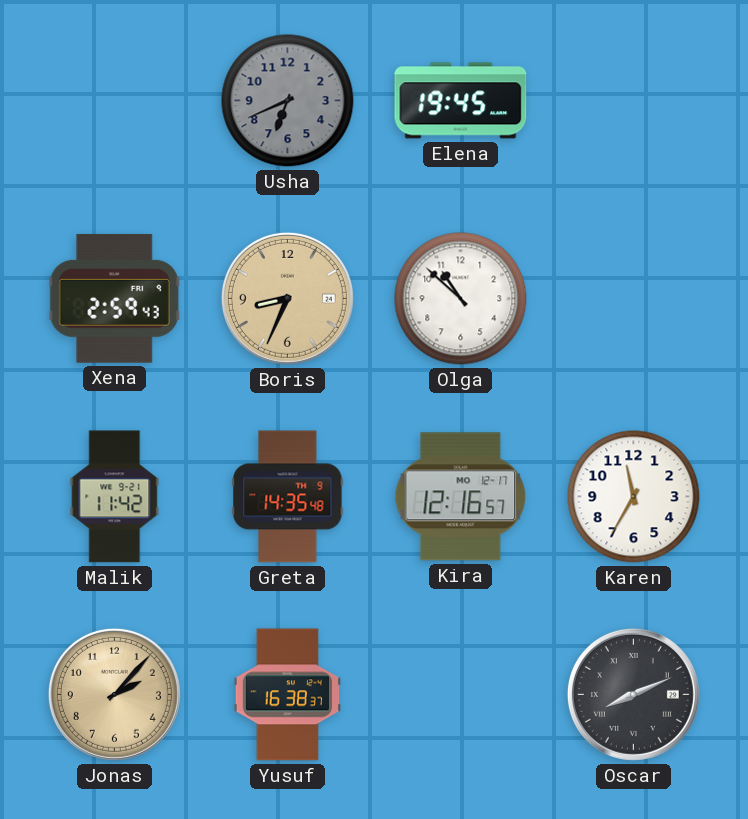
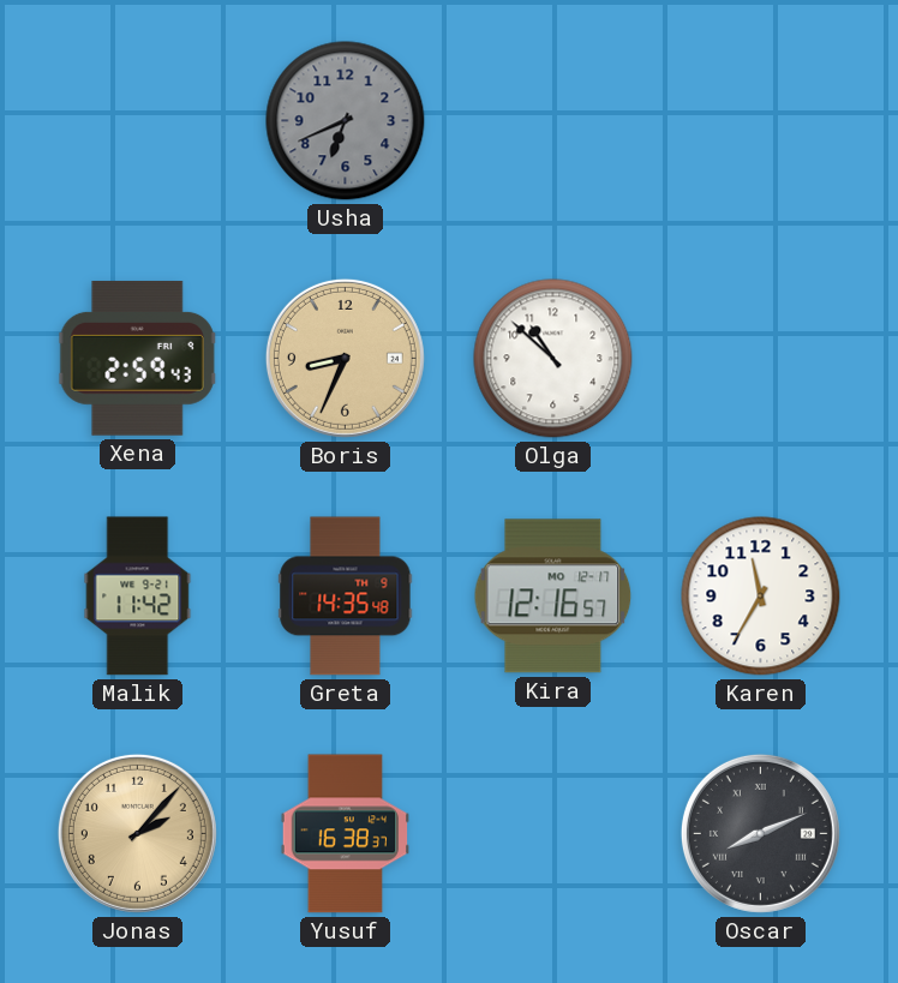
Elena: 19:45 -> none (461, 101)
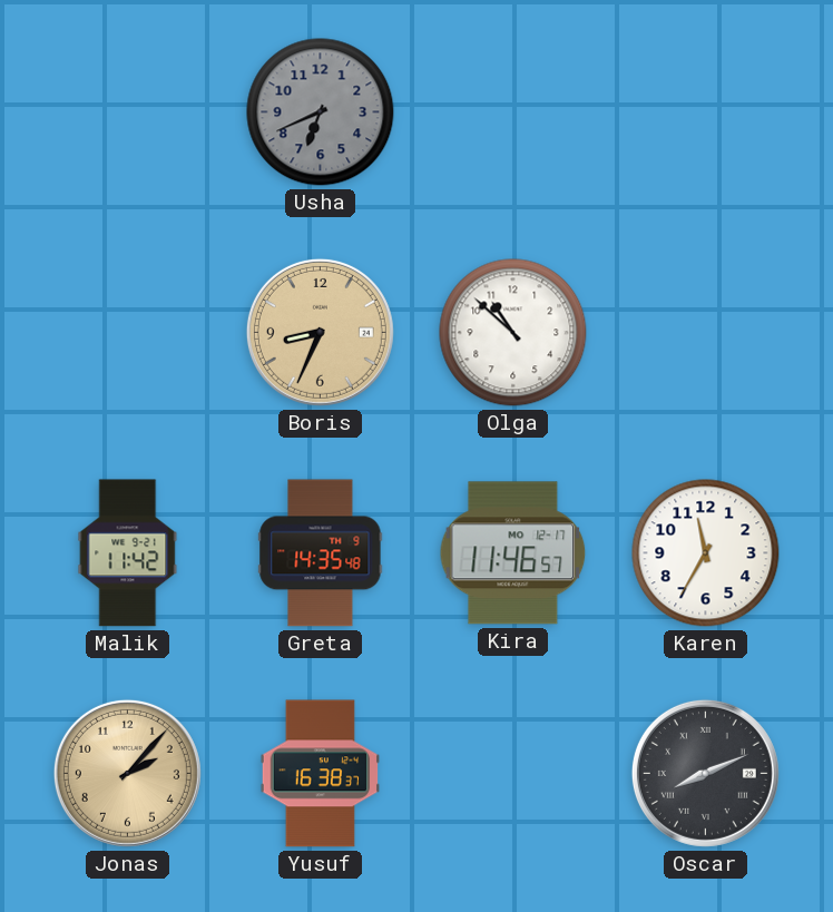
Xena: 2:59 -> none (138, 359)
Kira: 12:16 -> 11:46 (513, 553)
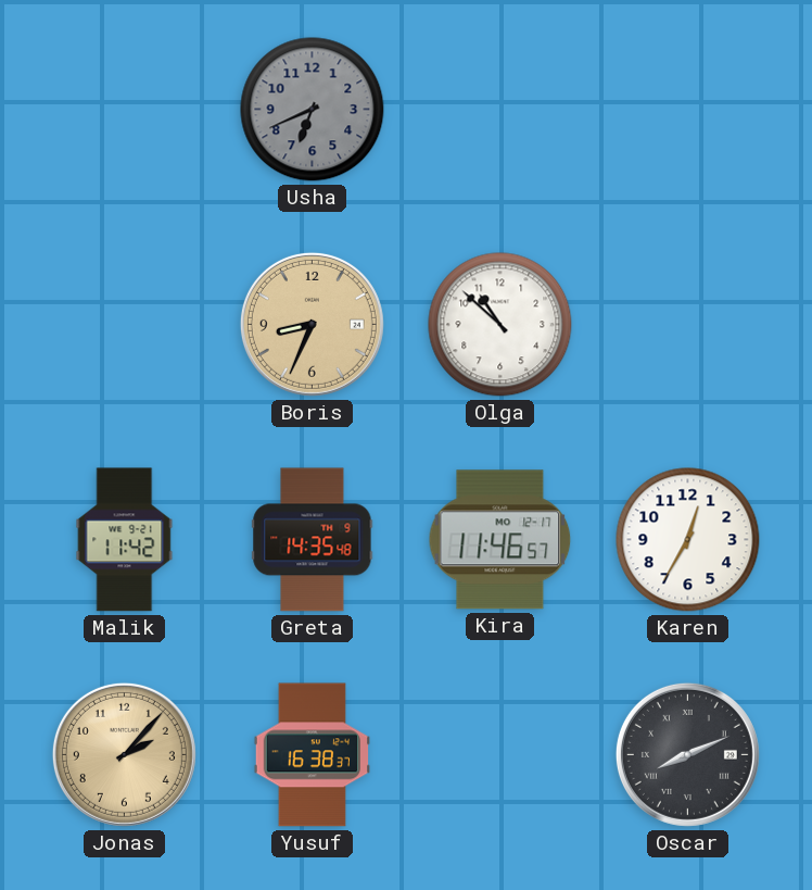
Karen: 11:35 -> 12:35 (688, 540)
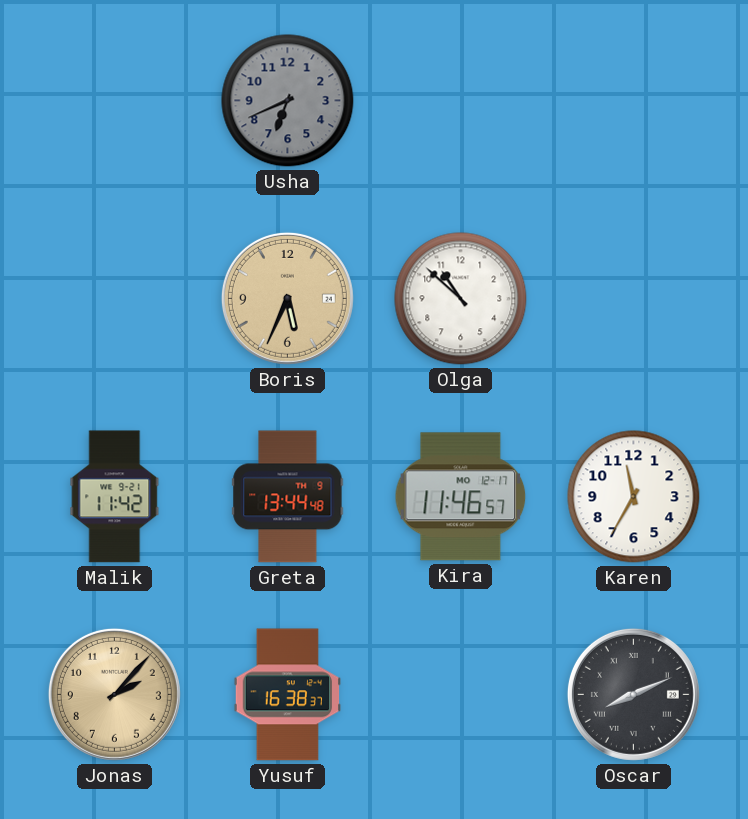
Boris: 8:34 -> 5:34 (287, 298)
Greta: 14:35 -> 13:44 (288, 497)
Karen: 12:35 -> 11:35 (634, 497)
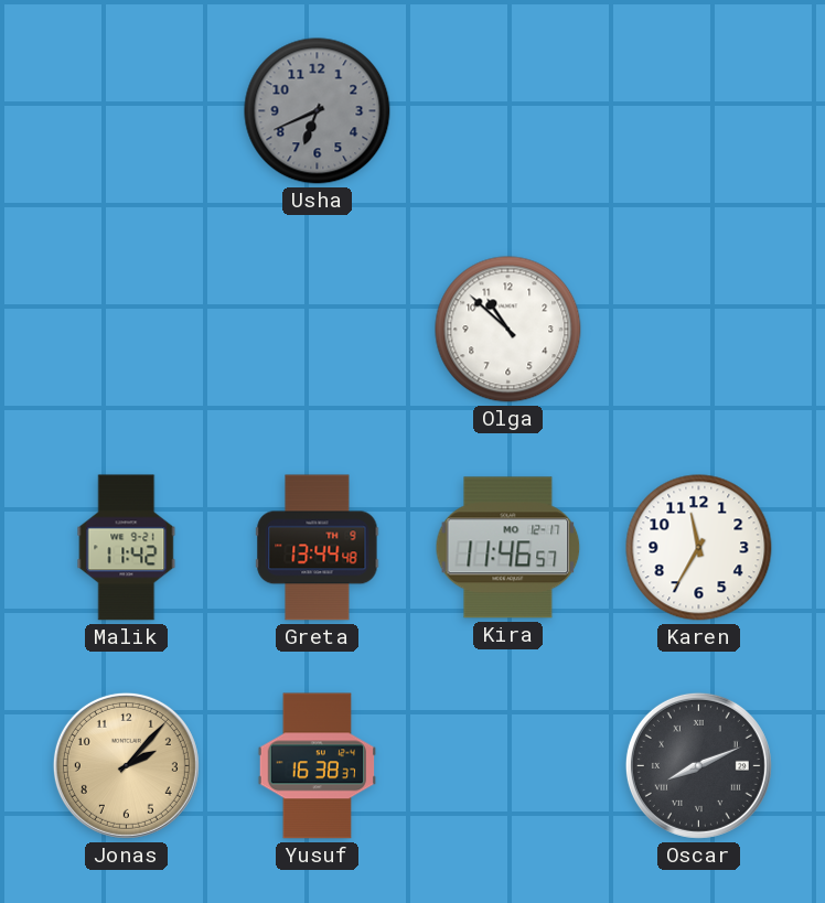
Boris: 5:34 -> none (287, 298)
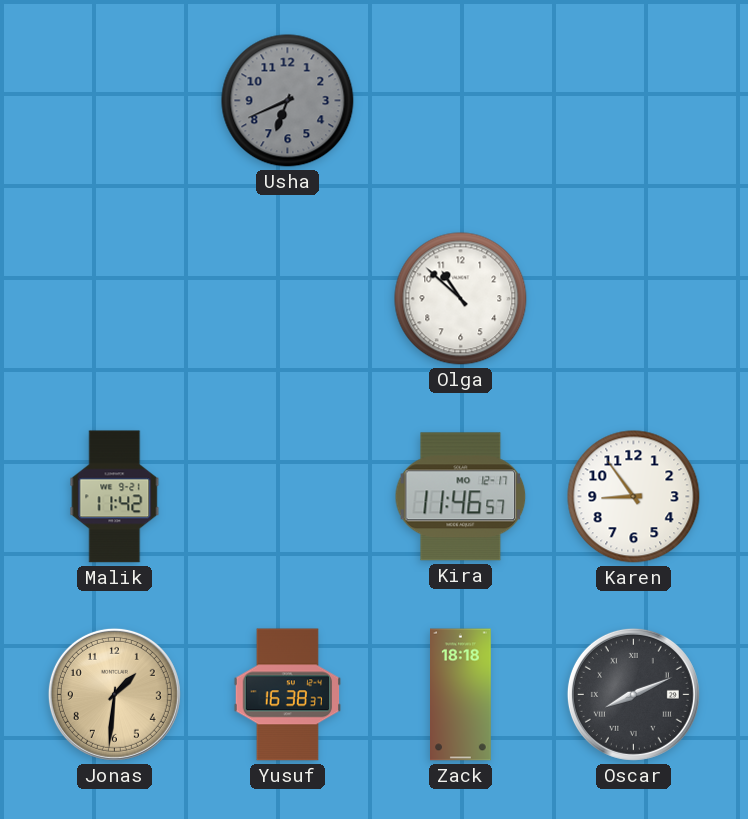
Greta: 13:44 -> none (318, 548)
Karen: 11:35 -> 8:54 (634, 497)
Jonas: 2:07 -> 1:31 (114, 694)
Zack: none -> 18:18 (461, 695)
